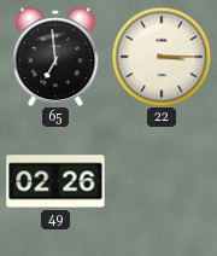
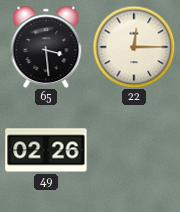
65: 6:59 -> 3:29 (46, 47)
22: 3:15 -> 12:15 (134, 47)
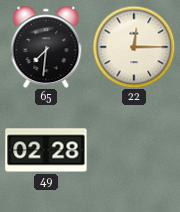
65: 3:29 -> 7:31 (46, 47)
49: 02:26 -> 02:28 (46, 150)
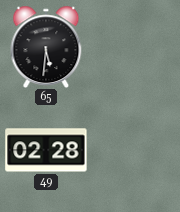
65: 7:31 -> 5:31 (46, 47)
22: 12:15 -> none (134, 47)
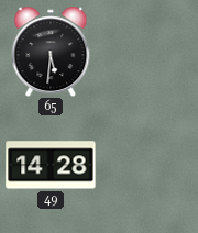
49: 02:28 -> 14:28 (51, 165)
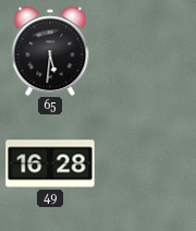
49: 14:28 -> 16:28 (50, 163)
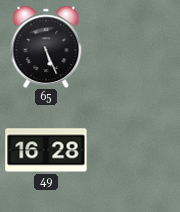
65: 5:31 -> 5:26 (46, 47)
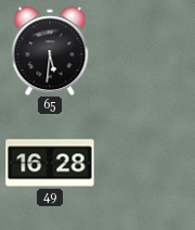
65: 5:26 -> 5:31 (50, 51)
